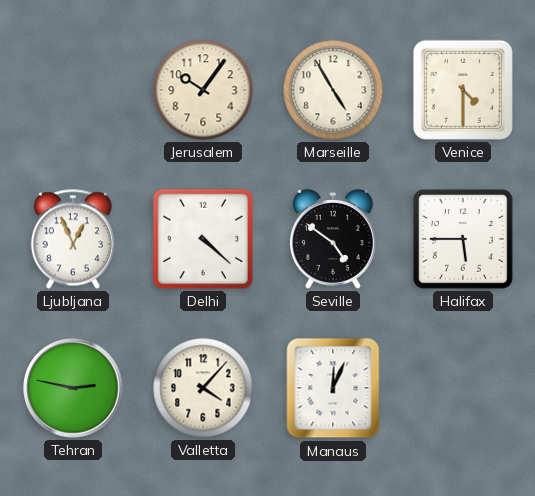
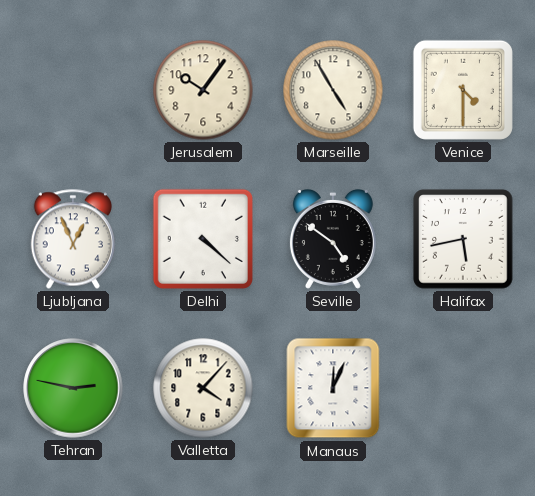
Halifax: 5:45 -> 5:43 (463, 239)
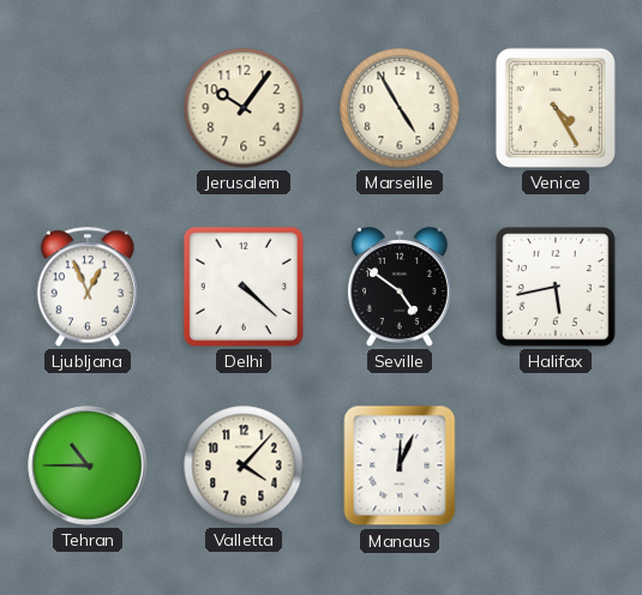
Venice: 4:30 -> 4:25 (556, 108)
Tehran: 2:47 -> 10:45 (88, 465)
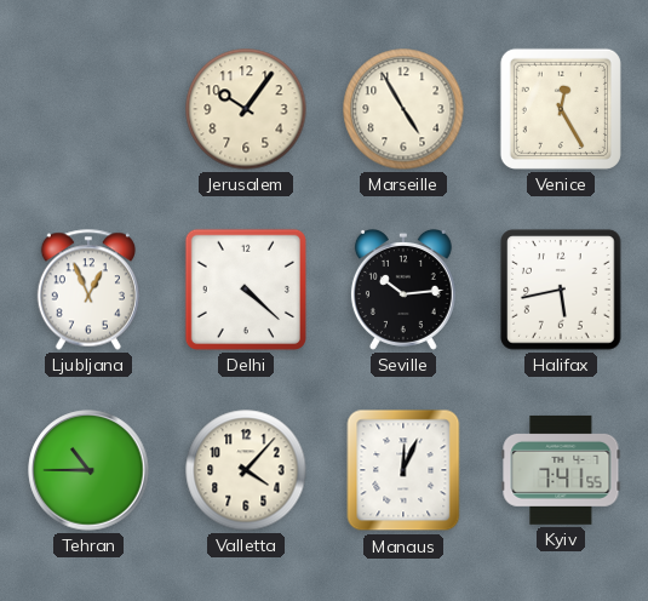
Venice: 4:25 -> 12:25 (561, 109)
Seville: 4:51 -> 10:14 (403, 291)
Kyiv: none -> 7:41 (561, 470)
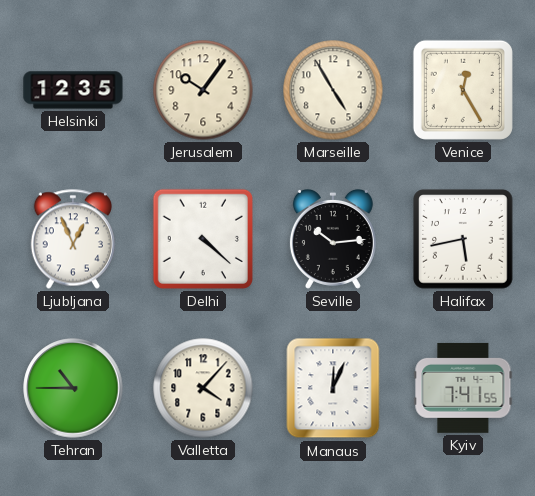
Helsinki: none -> 12:35 (73, 90)
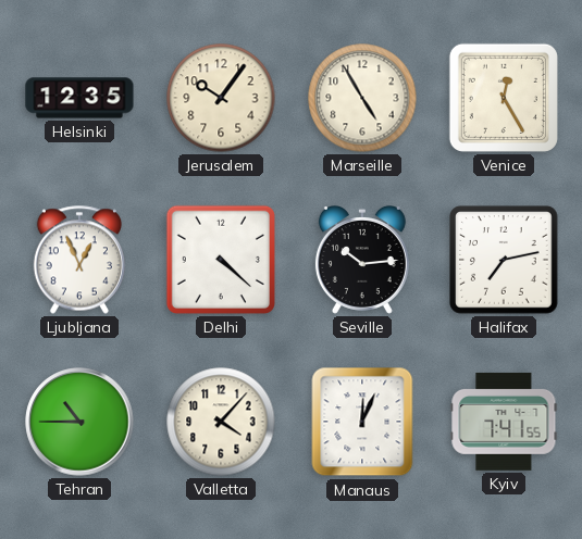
Halifax: 5:43 -> 7:13 (504, 260)
